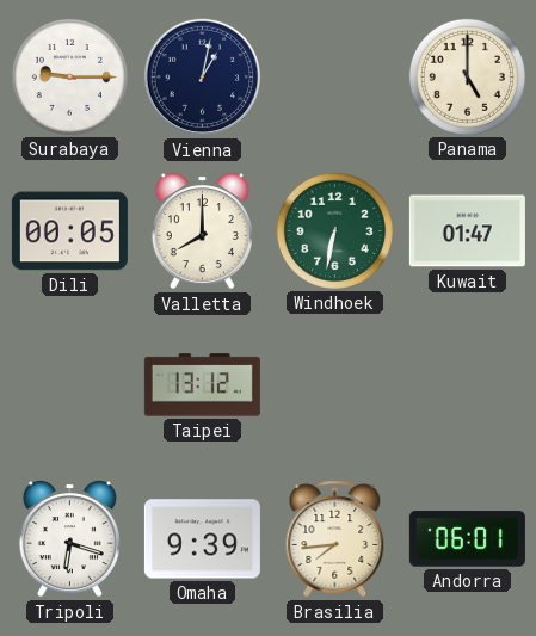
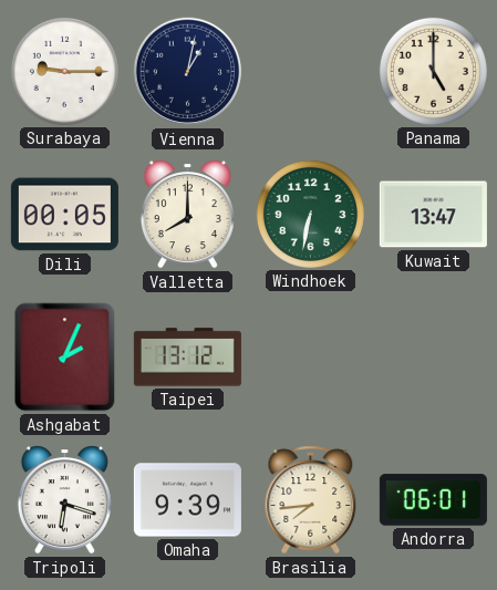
Kuwait: 01:47 -> 13:47 (433, 215)
Ashgabat: none -> 2:04 (65, 358)
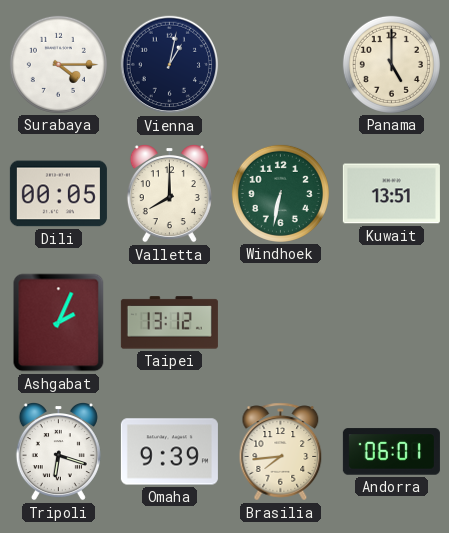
Surabaya: 9:15 -> 4:15 (58, 64)
Kuwait: 13:47 -> 13:51 (391, 194)
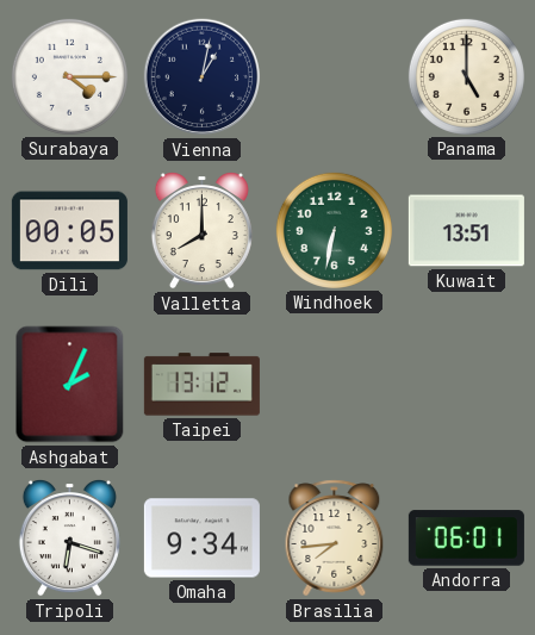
Omaha: 9:39 -> 9:34 (201, 538)
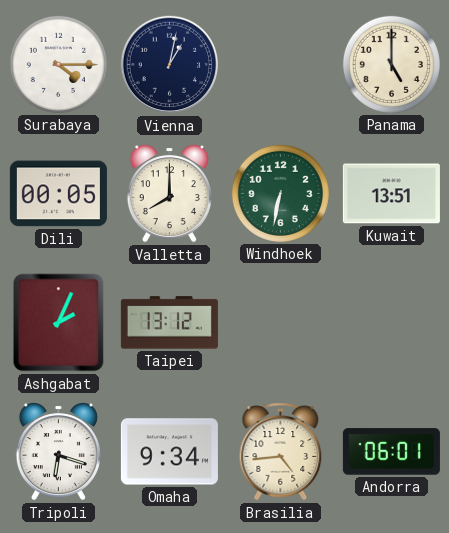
Brasilia: 7:44 -> 4:44 (281, 452)
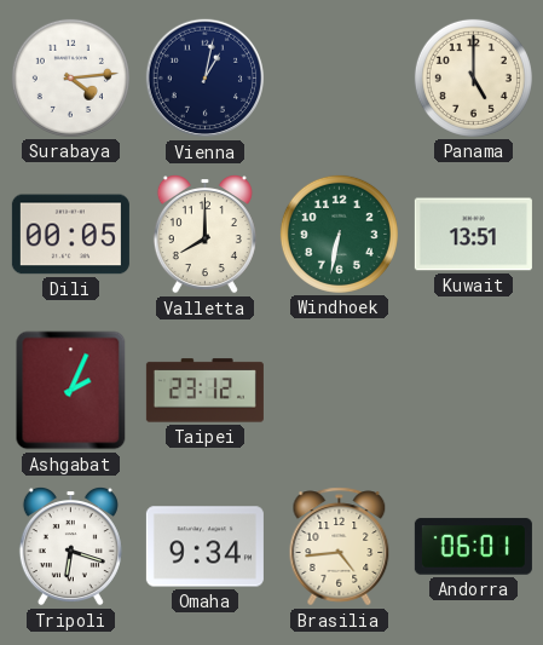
Surabaya: 4:15 -> 4:14 (70, 77)
Taipei: 13:12 -> 23:12 (204, 391)
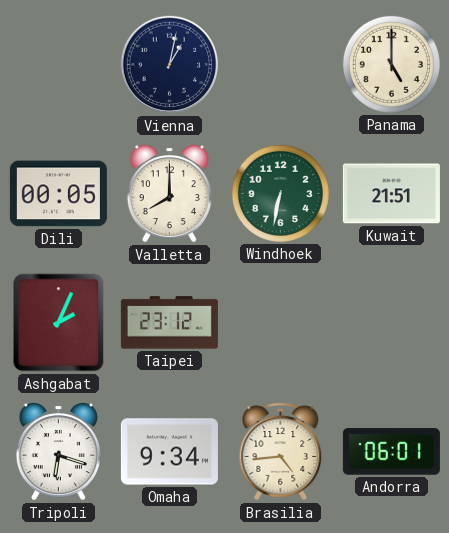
Surabaya: 4:14 -> none (70, 77)
Kuwait: 13:51 -> 21:51 (391, 194)
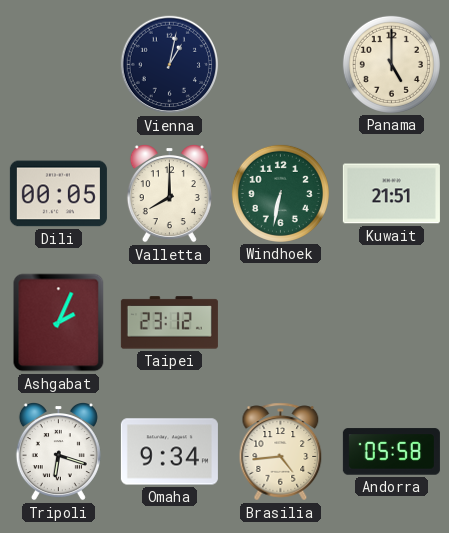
Andorra: 06:01 -> 05:58 (391, 452)
